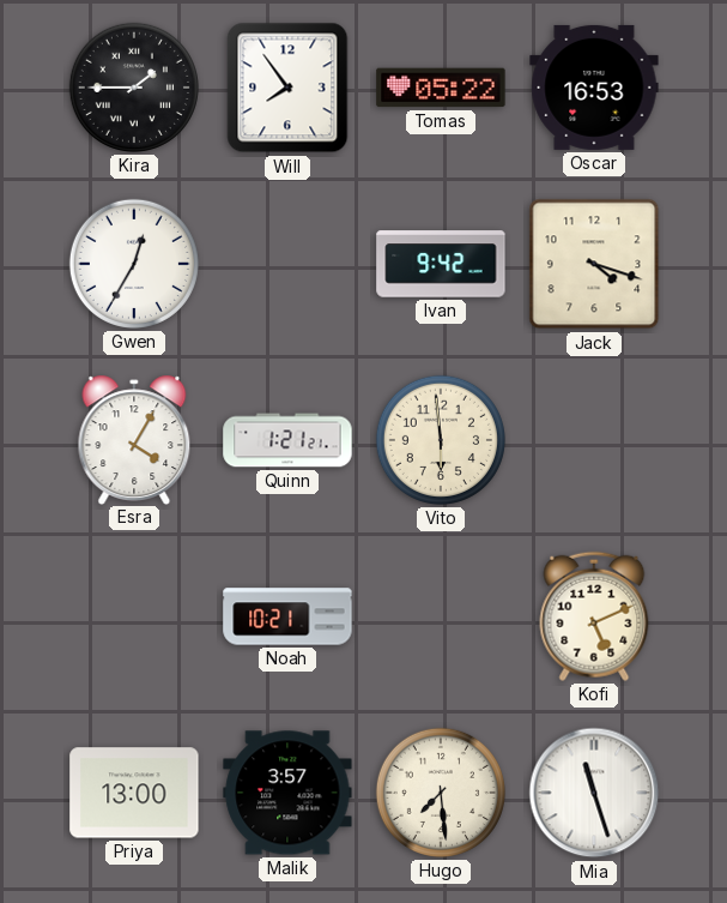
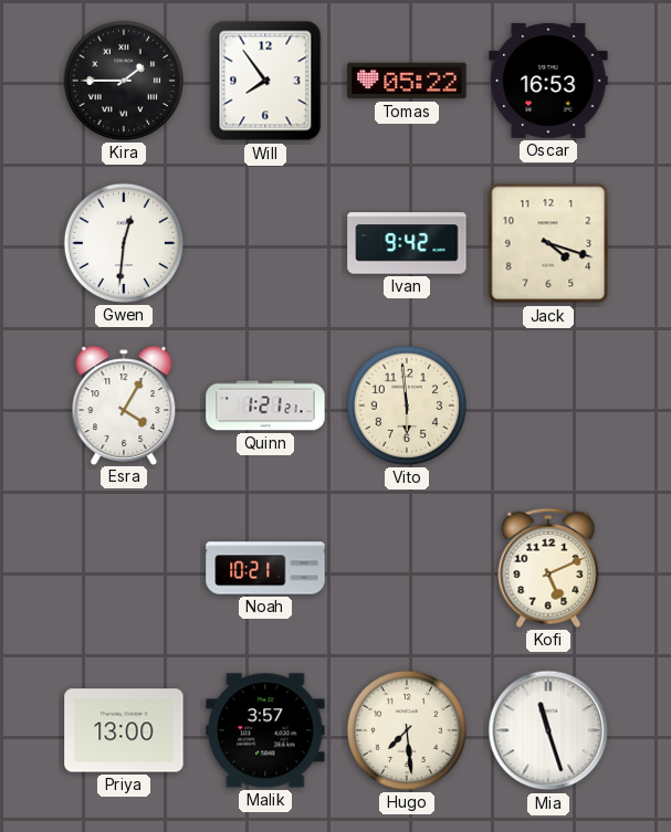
Gwen: 12:35 -> 12:31 (124, 243)
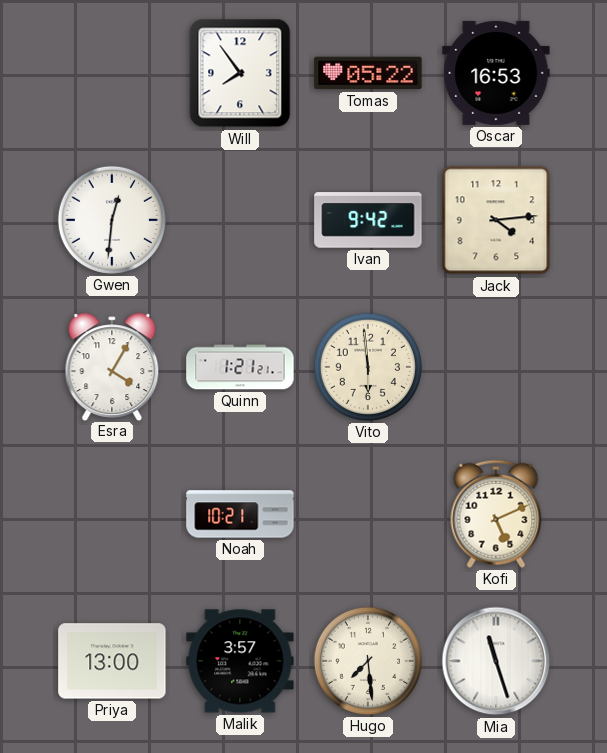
Kira: 1:45 -> none (124, 81)
Jack: 4:18 -> 4:14 (496, 220)
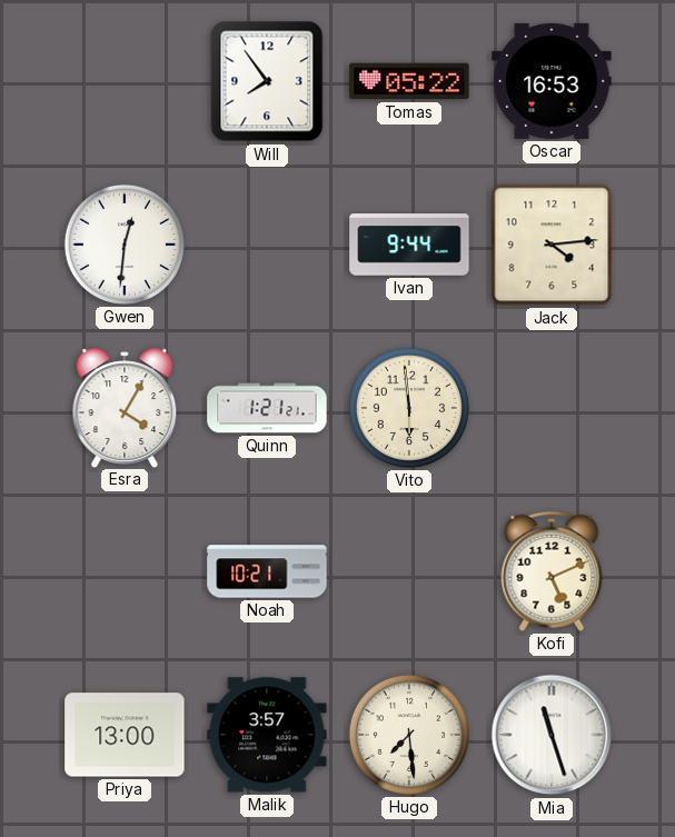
Ivan: 9:42 -> 9:44 (409, 245)
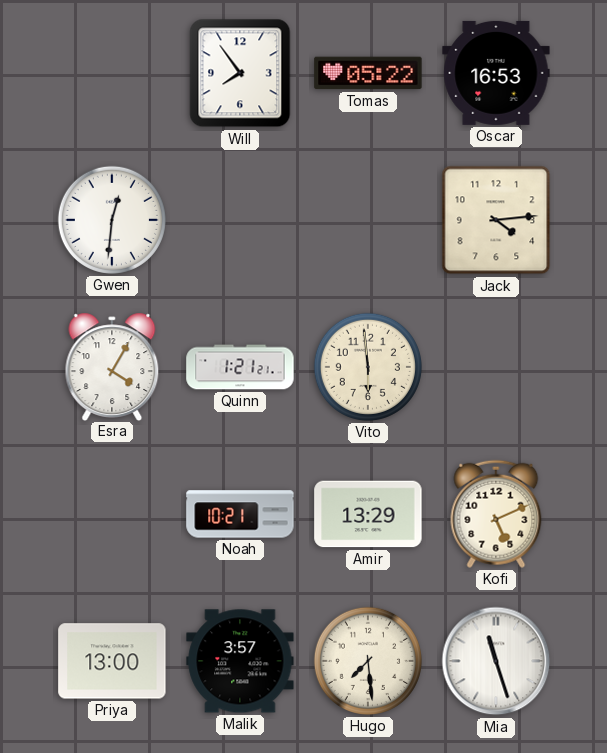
Ivan: 9:44 -> none (409, 245)
Amir: none -> 13:29 (368, 514)
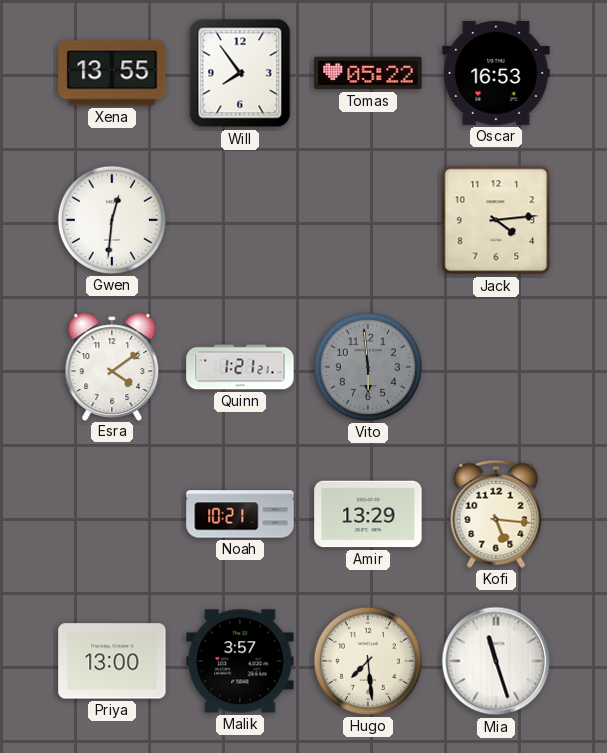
Xena: none -> 13:55 (112, 73)
Esra: 4:05 -> 4:09 (112, 366)
Vito dial: cream -> grey (368, 367)
Kofi: 5:11 -> 5:16 (496, 514)
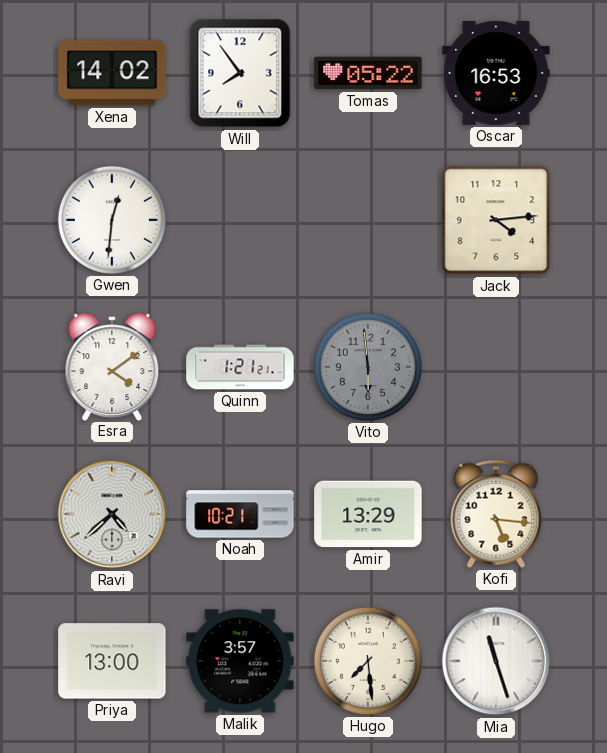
Xena: 13:55 -> 14:02 (112, 73)
Ravi: none -> 4:38 (112, 514)
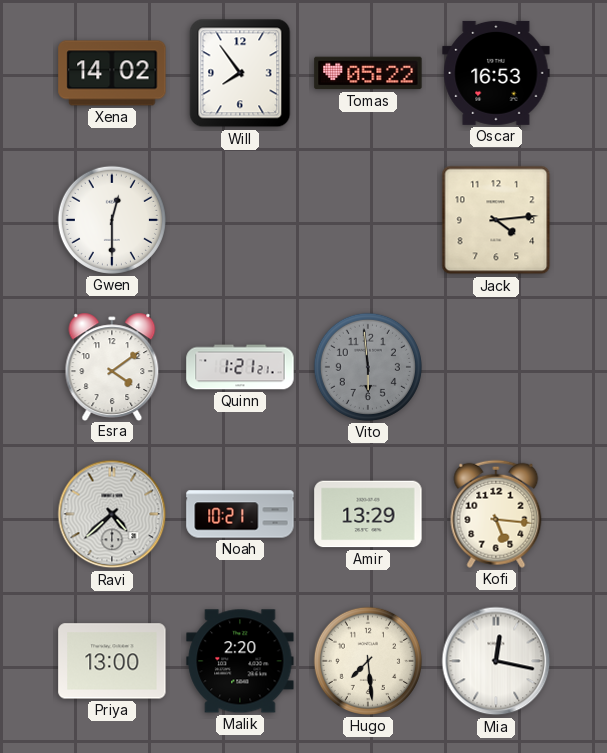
Gwen: 12:31 -> 12:30 (112, 220)
Malik: 3:57 -> 2:20 (240, 661)
Mia: 11:27 -> 12:17 (496, 661)
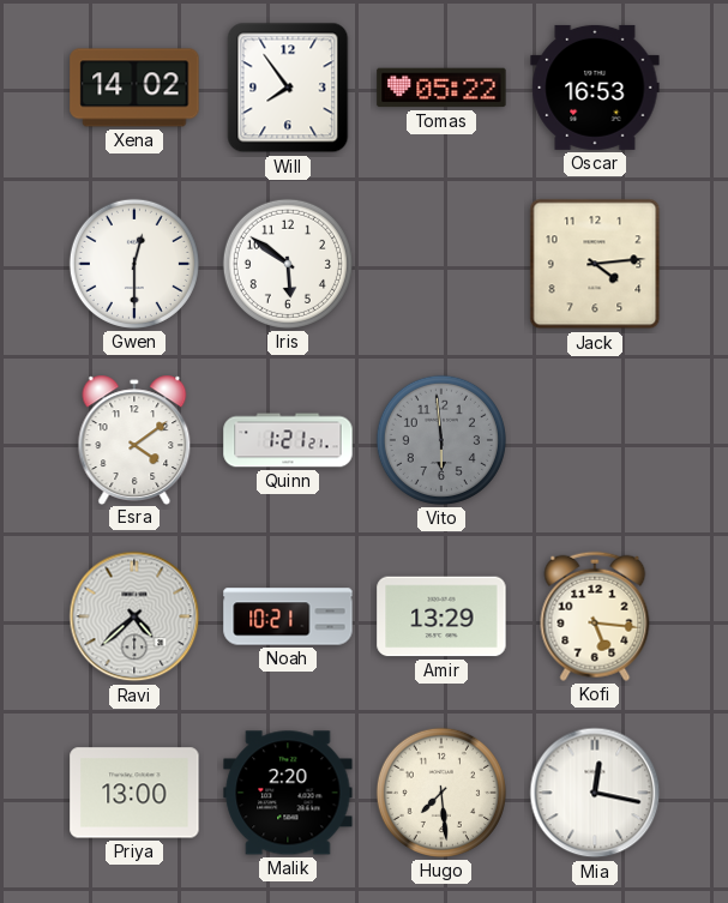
Iris: none -> 5:51 (288, 264)
